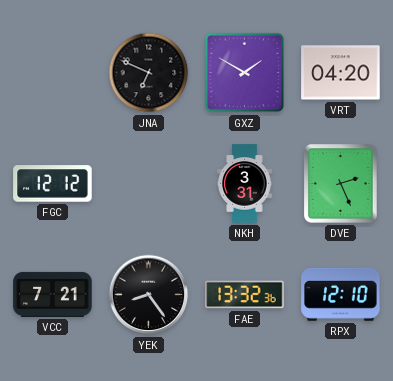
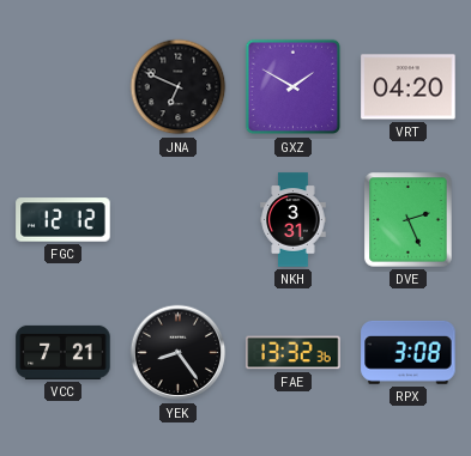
RPX: 12:10 -> 3:08 (409, 352)
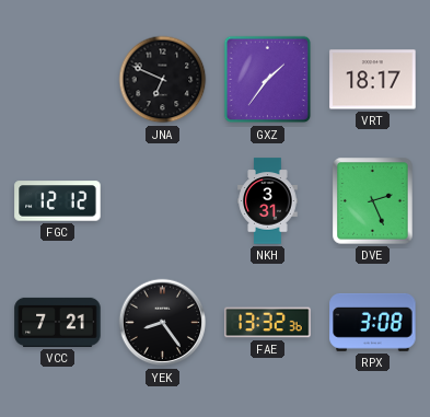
GXZ: 1:50 -> 1:36 (268, 80)
VRT: 04:20 -> 18:17 (373, 80)
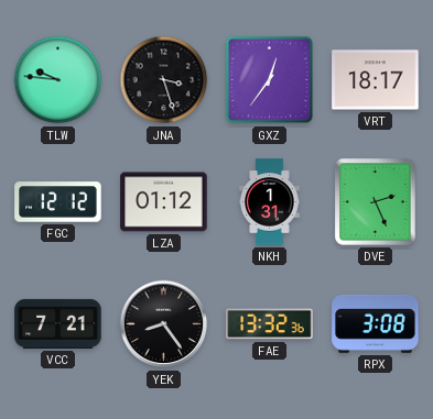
TLW: none -> 9:46 (58, 80)
JNA: 6:49 -> 3:27 (164, 80)
GXZ: 1:36 -> 12:36 (270, 80)
LZA: none -> 01:12 (164, 202)
NKH: 3:31 -> 1:31 (270, 202)
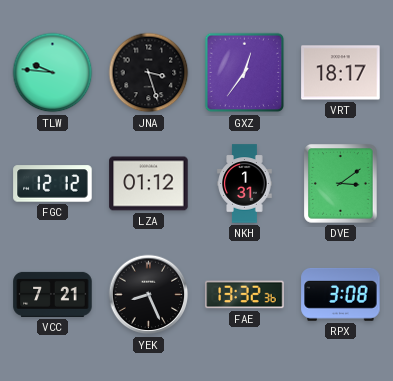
DVE: 2:26 -> 3:09 (341, 184)
YEK: 8:24 -> 8:26 (149, 295)
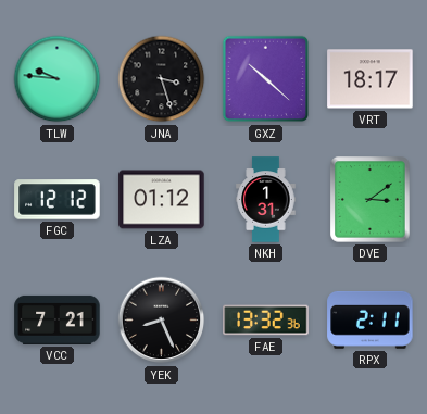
GXZ: 12:36 -> 10:22 (266, 79)
RPX: 3:08 -> 2:11 (371, 319)
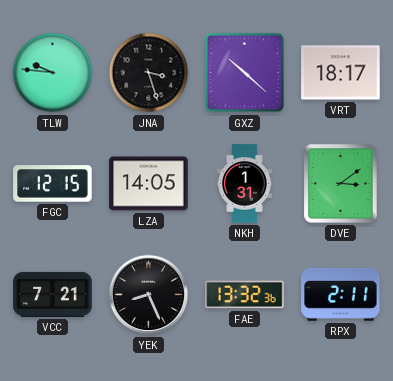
FGC: 12:12 -> 12:15 (53, 184)
LZA: 01:12 -> 14:05 (149, 184)
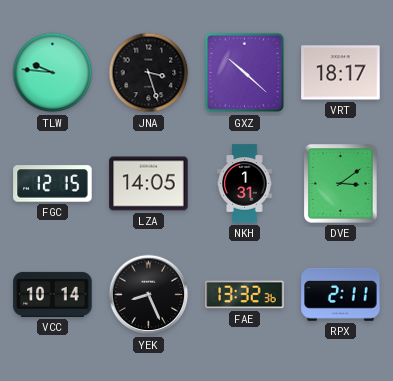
VCC: 7:21 -> 10:14 (53, 294)
